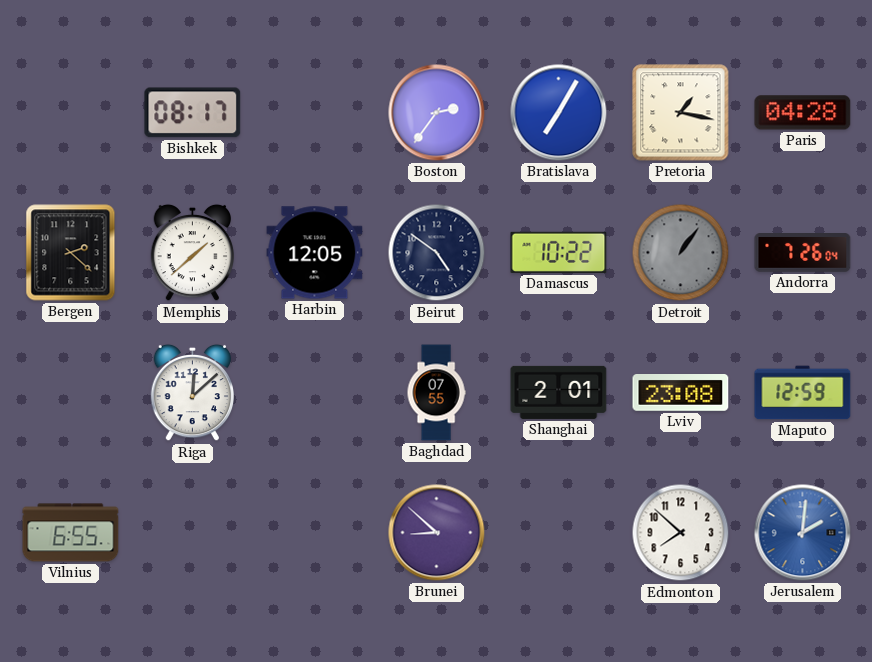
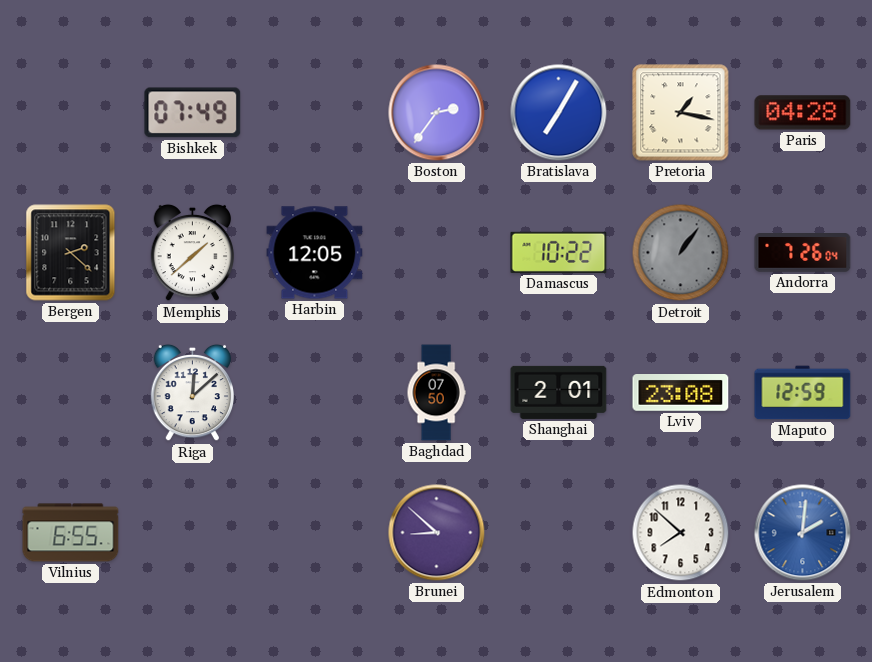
Bishkek: 08:17 -> 07:49 (193, 113)
Beirut: 4:51 -> none (437, 253)
Baghdad: 07:55 -> 07:50 (436, 393)
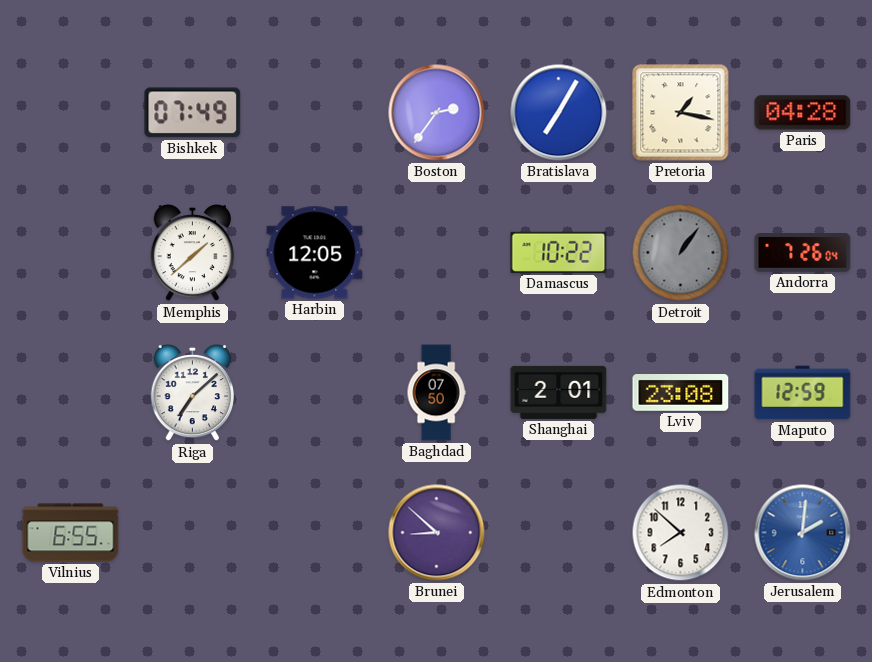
Bergen: 2:22 -> none (71, 253)
Riga: 12:08 -> 7:08 (193, 393)
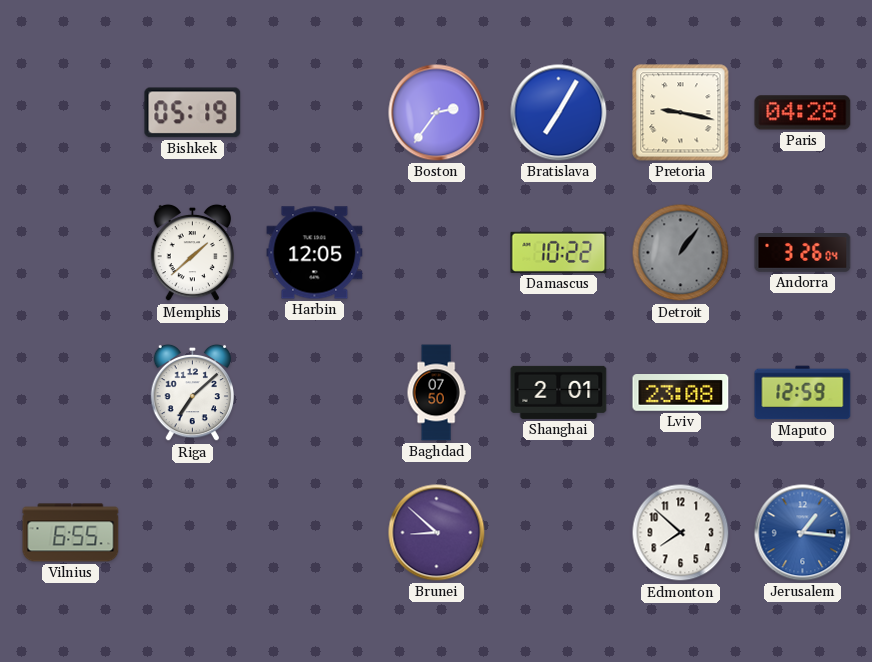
Bishkek: 07:49 -> 05:19 (193, 113)
Pretoria: 1:17 -> 9:17 (681, 113)
Andorra: 7:26 -> 3:26 (803, 253)
Jerusalem: 2:01 -> 1:16 (803, 533)
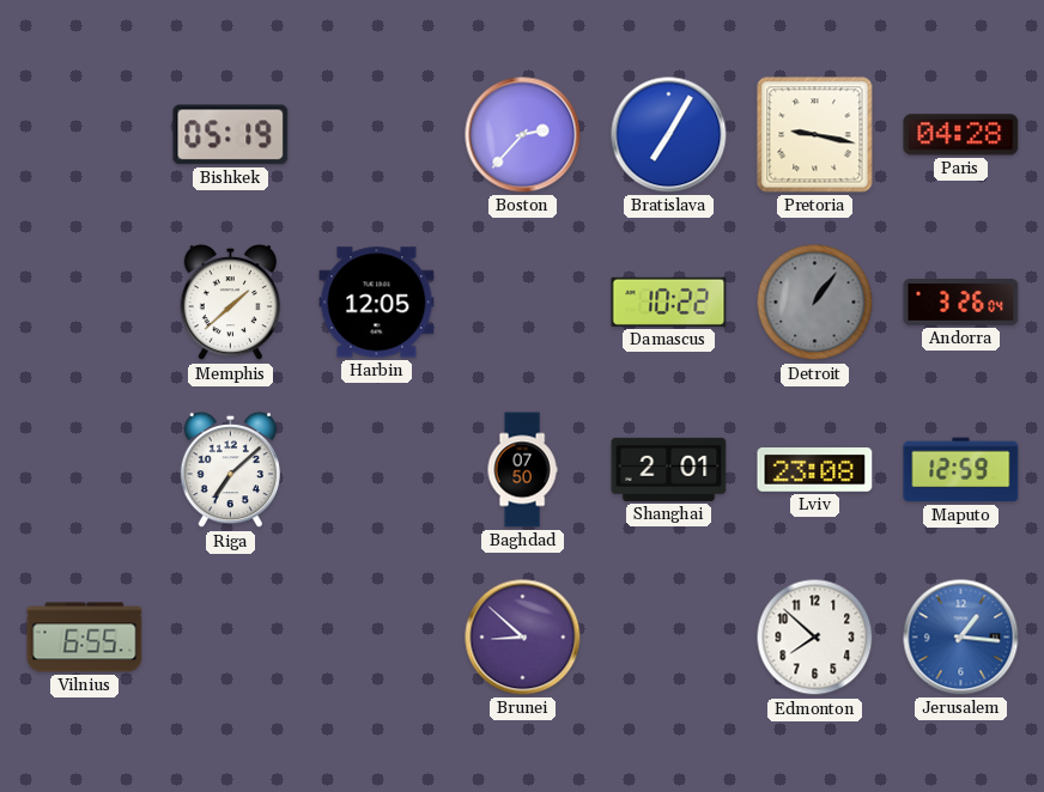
Boston: 2:36 -> 2:37 (523, 135)
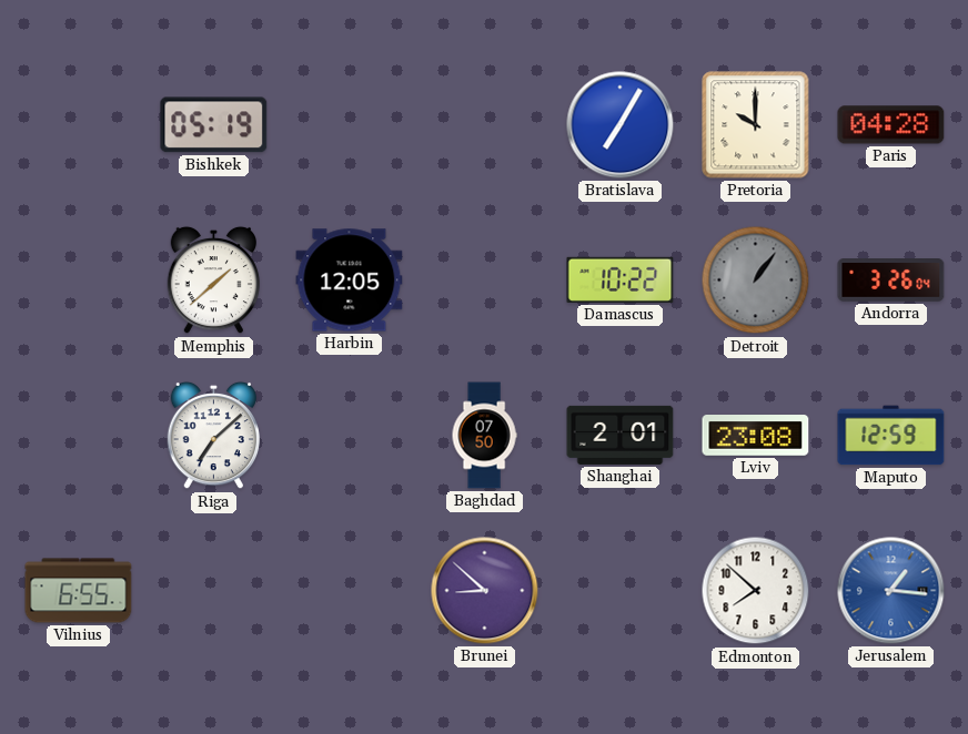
Boston: 2:37 -> none (523, 135)
Pretoria: 9:17 -> 10:00 (756, 125)
